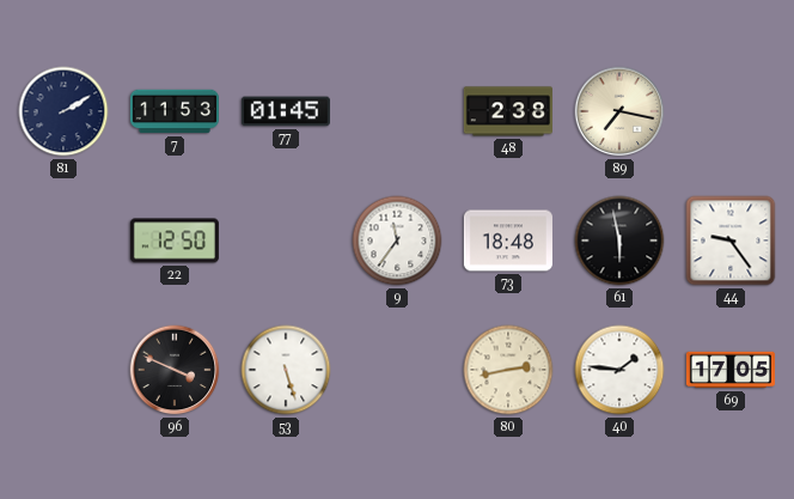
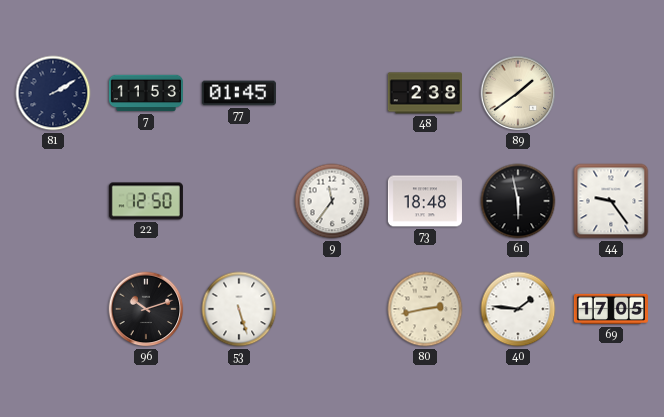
89: 7:17 -> 1:39 (518, 93)
96: 3:49 -> 10:12 (146, 309)
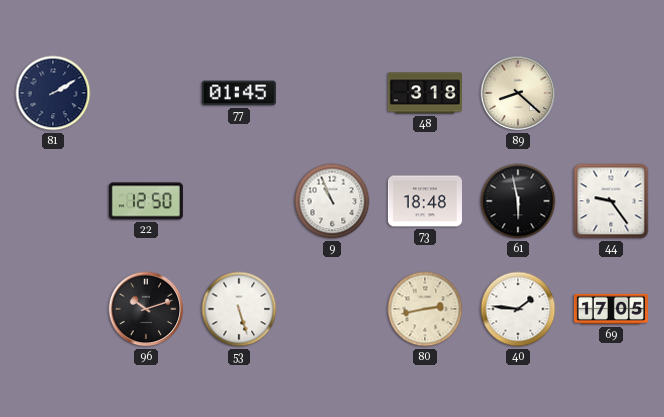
7: 11:53 -> none (146, 93)
48: 2:38 -> 3:18 (425, 93)
89: 1:39 -> 8:22 (518, 93)
9: 11:36 -> 10:56 (332, 201)
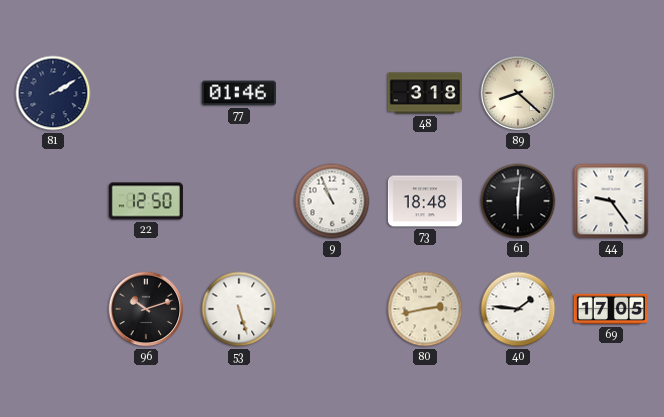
77: 01:45 -> 01:46 (239, 93)
61: 5:58 -> 6:01 (518, 201)
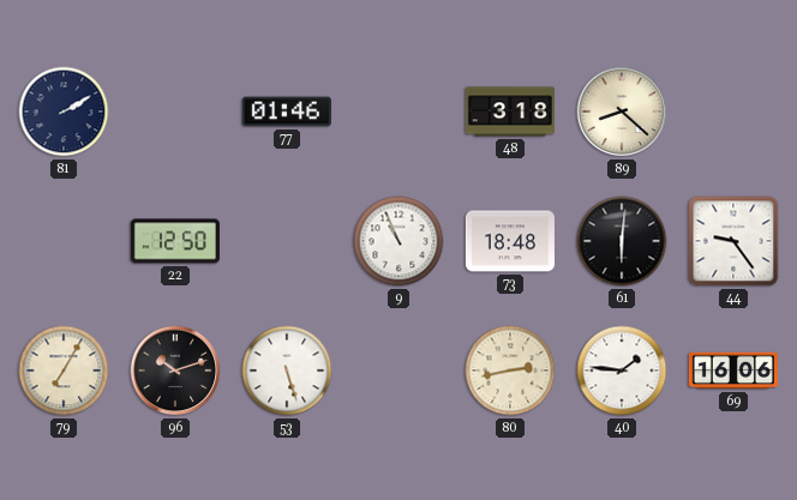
79: none -> 7:05 (64, 371)
69: 17:05 -> 16:06 (733, 371)
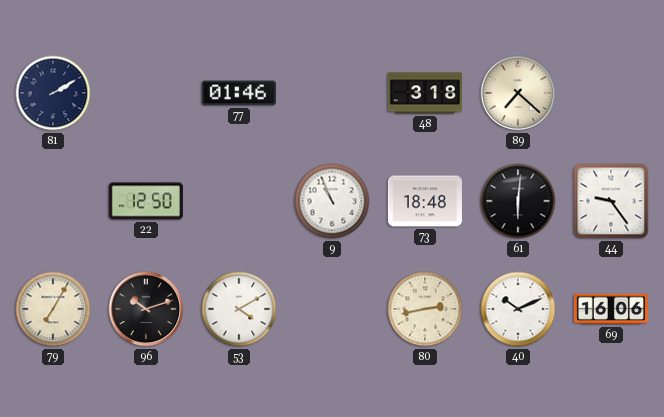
89: 8:22 -> 7:22 (518, 93)
53: 5:27 -> 4:10 (239, 309)
40: 1:46 -> 10:11 (518, 309)
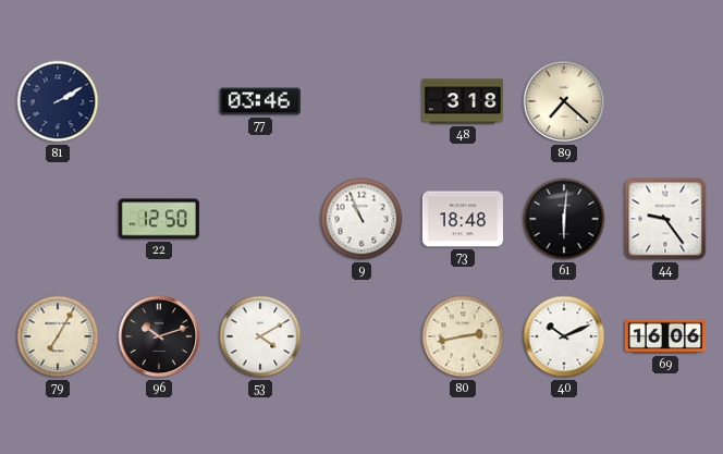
77: 01:46 -> 03:46 (260, 101)
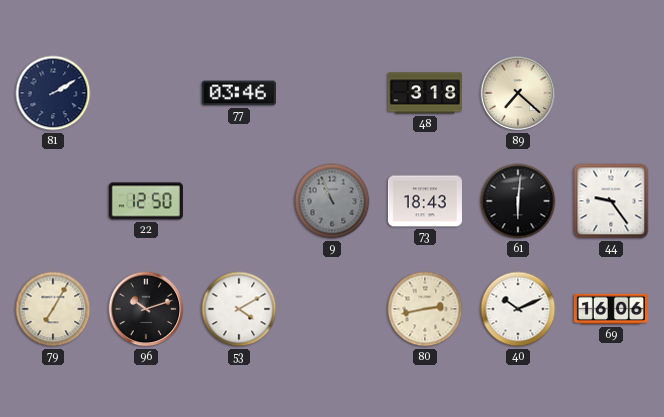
9 dial: white -> grey (332, 201)
73: 18:48 -> 18:43 (425, 201)
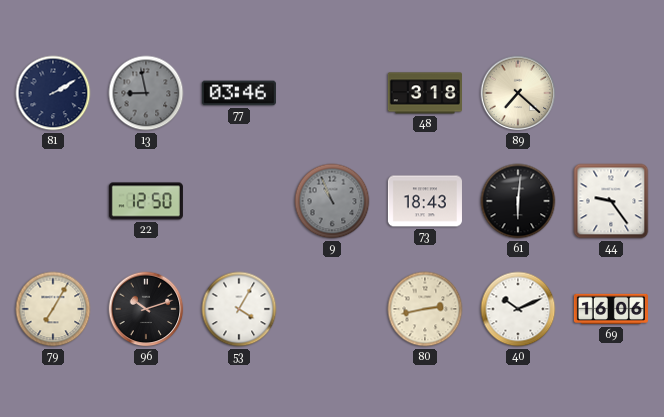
13: none -> 8:58 (146, 93)
53: 4:10 -> 4:05 (239, 309)
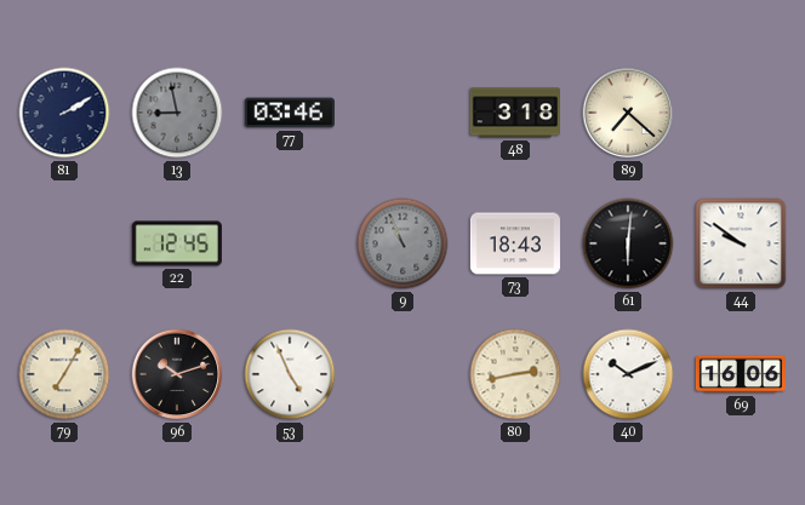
22: 12:50 -> 12:45 (177, 243)
44: 9:24 -> 9:51 (741, 243)
53: 4:05 -> 4:56 (290, 374)
